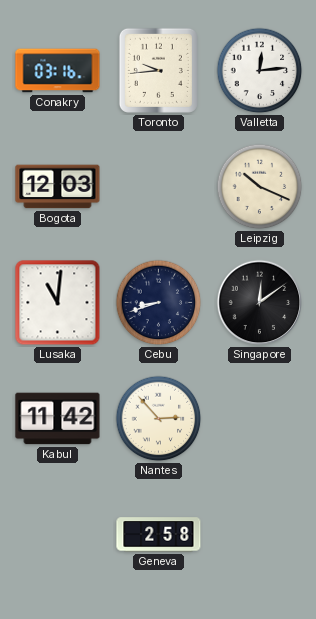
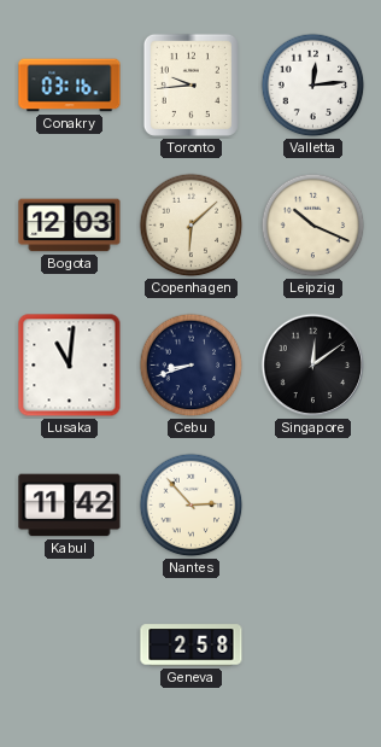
Copenhagen: none -> 6:08 (192, 226)
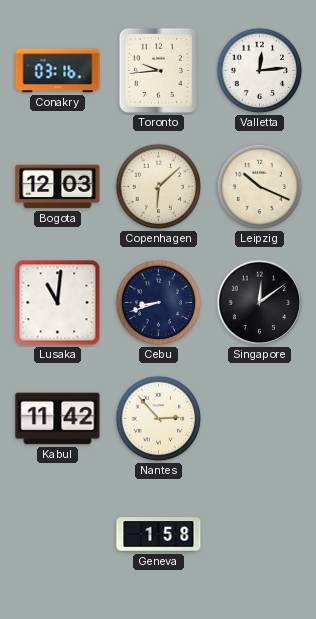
Geneva: 2:58 -> 1:58 (159, 535)
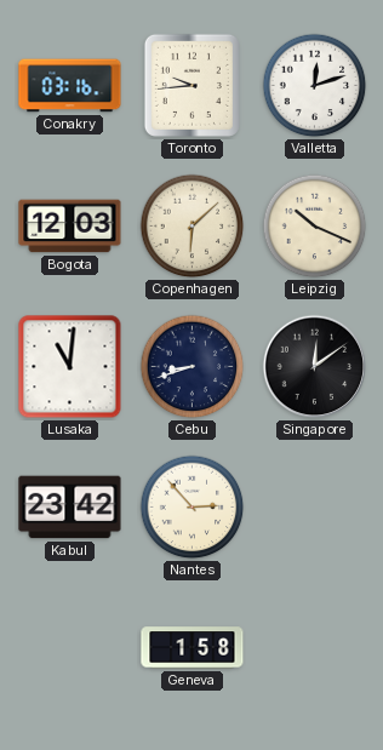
Valletta: 12:14 -> 12:12 (315, 86)
Kabul: 11:42 -> 23:42 (70, 508)
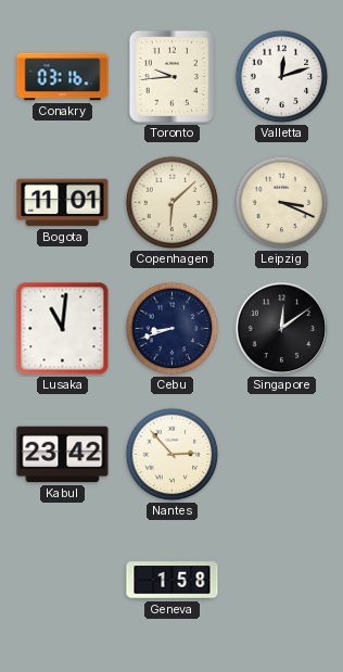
Bogota: 12:03 -> 11:01 (63, 203)
Leipzig: 10:19 -> 3:19 (282, 203)
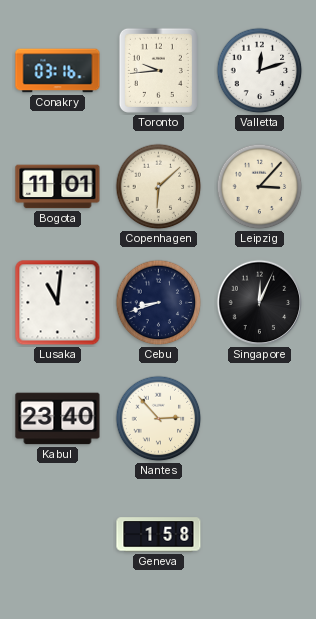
Leipzig: 3:19 -> 3:07 (260, 187)
Singapore: 12:09 -> 12:04 (260, 303)
Kabul: 23:42 -> 23:40 (58, 419)
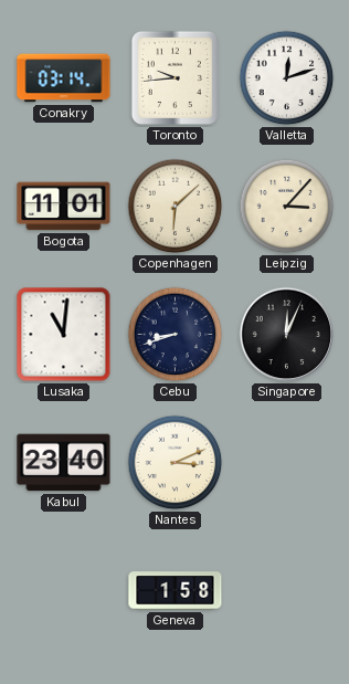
Conakry: 03:16 -> 03:14 (64, 78)
Nantes: 2:53 -> 3:11 (176, 463)
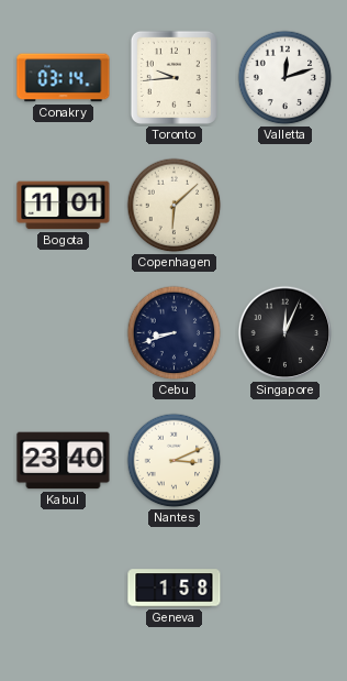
Leipzig: 3:07 -> none (287, 207)
Lusaka: 11:01 -> none (64, 335)
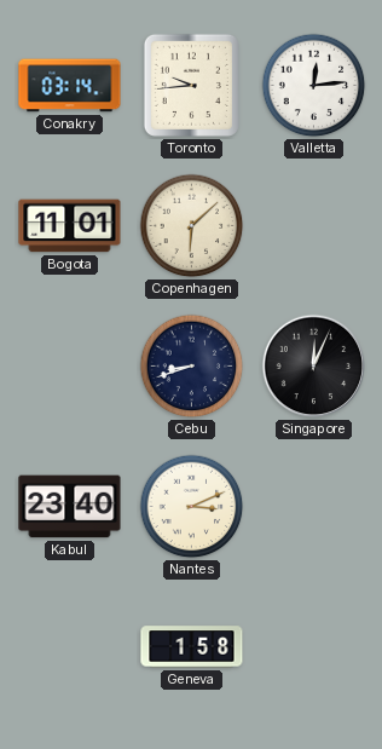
Valletta: 12:12 -> 12:14 (314, 86)
